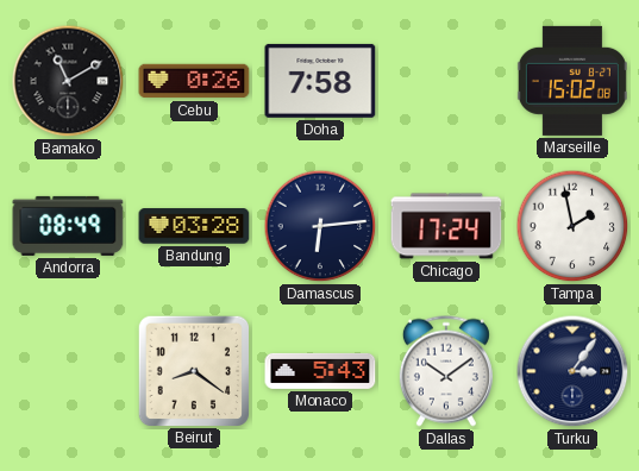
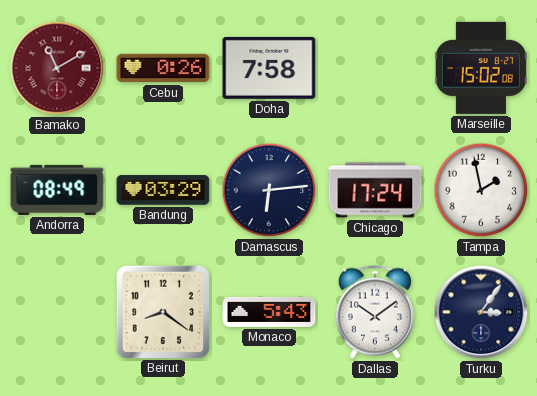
Bamako dial: black -> burgundy (57, 68)
Bandung: 03:28 -> 03:29 (163, 190)
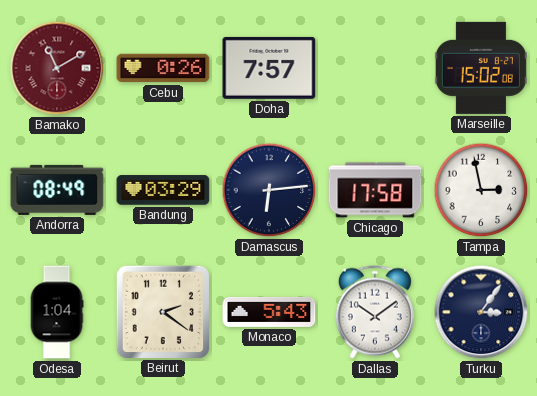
Doha: 7:58 -> 7:57 (269, 68)
Chicago: 17:24 -> 17:58 (375, 190)
Tampa: 1:58 -> 2:58 (481, 190)
Odesa: none -> 1:04 (57, 312)
Beirut: 8:21 -> 2:21 (162, 311)
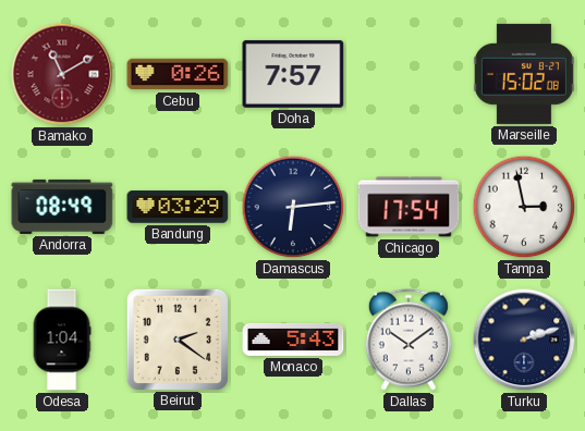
Chicago: 17:58 -> 17:54 (409, 207)
Turku: 3:06 -> 2:12 (524, 340)
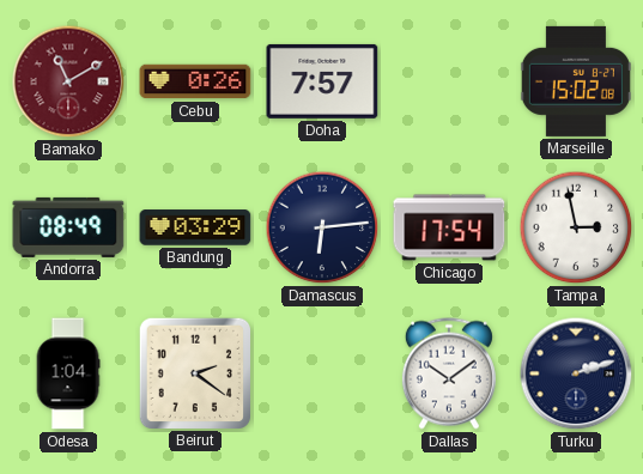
Monaco: 5:43 -> none (293, 340)
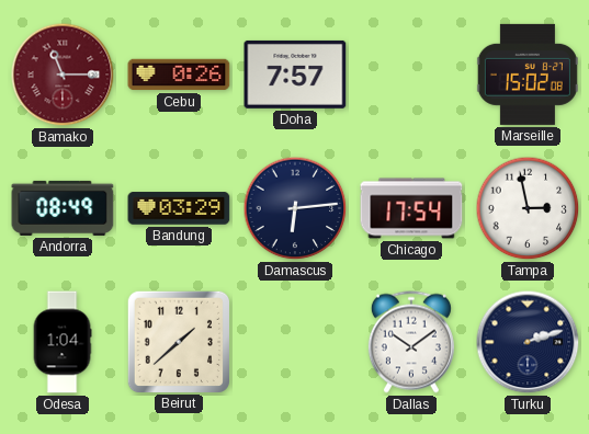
Bamako: 11:10 -> 11:15 (63, 75)
Beirut: 2:21 -> 1:38 (178, 341)
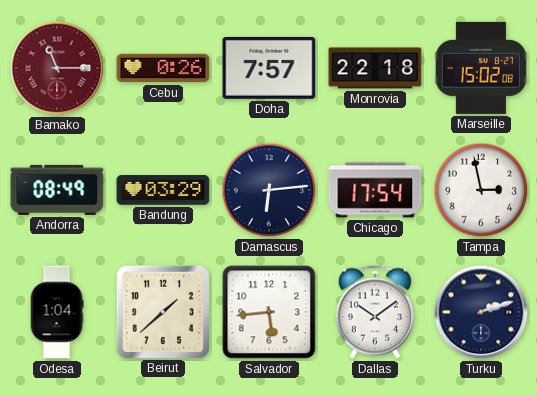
Monrovia: none -> 22:18 (375, 68)
Salvador: none -> 5:44 (269, 312)
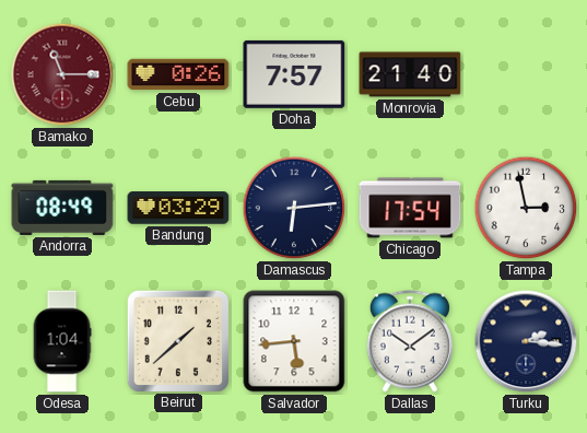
Monrovia: 22:18 -> 21:40 (410, 74)
Marseille: 15:02 -> none (481, 68)
Turku: 2:12 -> 2:16 (526, 341)
